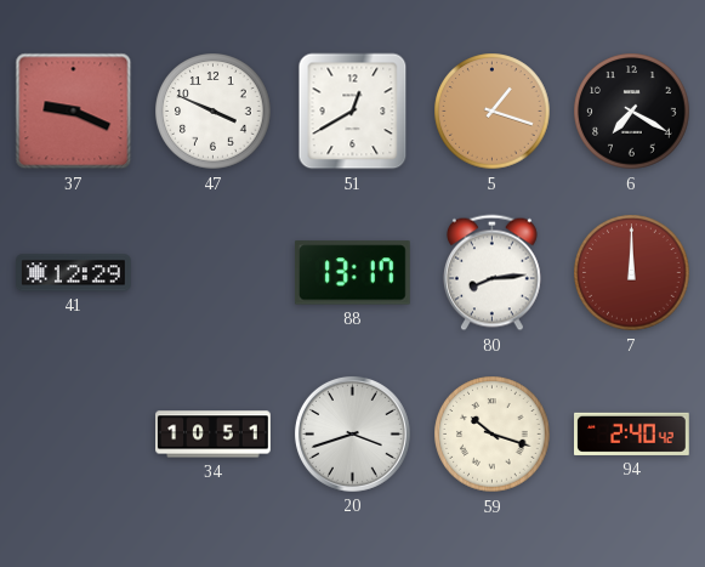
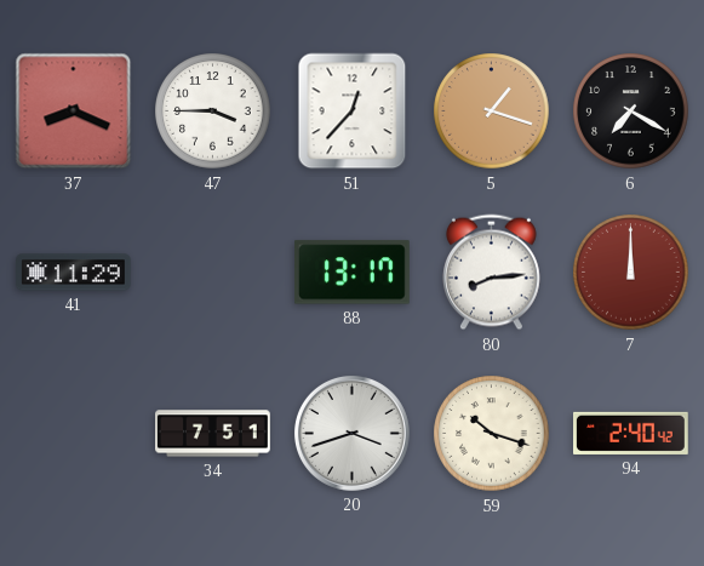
37: 9:19 -> 8:19 (74, 112)
47: 3:49 -> 3:45 (213, 112)
51: 12:40 -> 12:37 (353, 112)
41: 12:29 -> 11:29 (74, 273)
34: 10:51 -> 7:51 (213, 434)
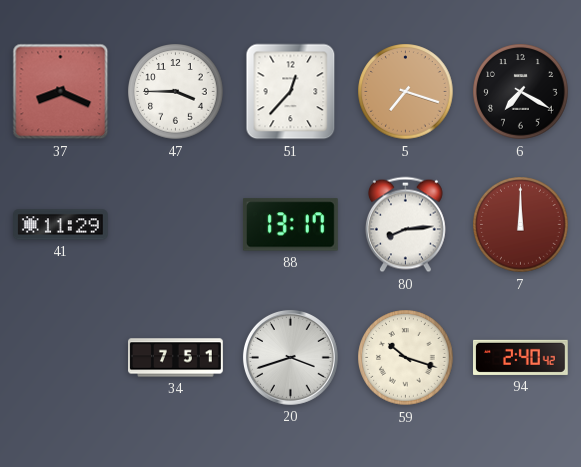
5: 1:18 -> 7:18 (406, 92)
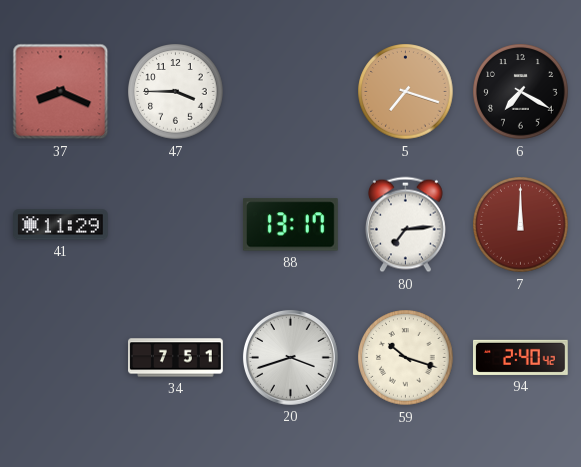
51: 12:37 -> none (291, 92)
80: 8:14 -> 7:14 (405, 225)
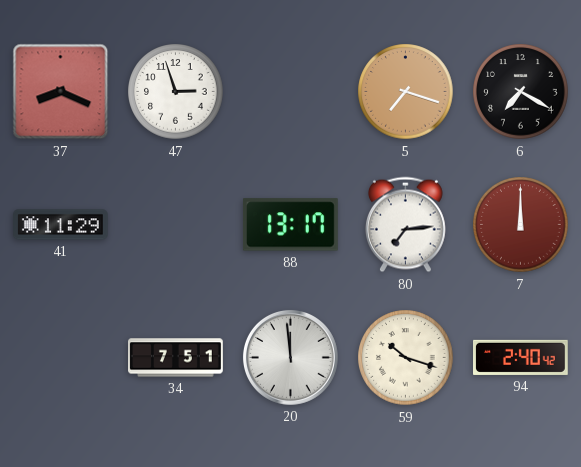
47: 3:45 -> 2:57 (176, 92)
20: 3:42 -> 11:59 (290, 357)
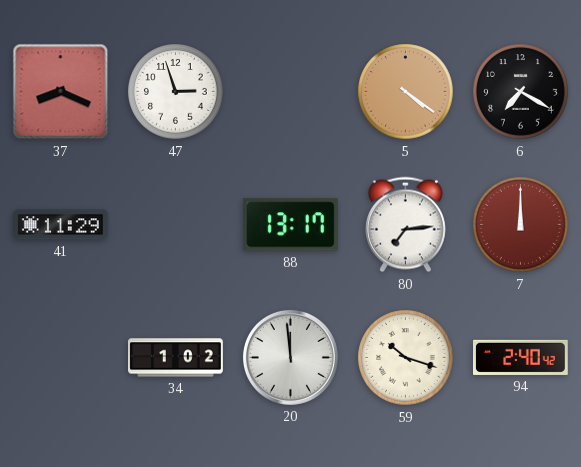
5: 7:18 -> 4:21 (406, 92)
34: 7:51 -> 1:02 (176, 358)
